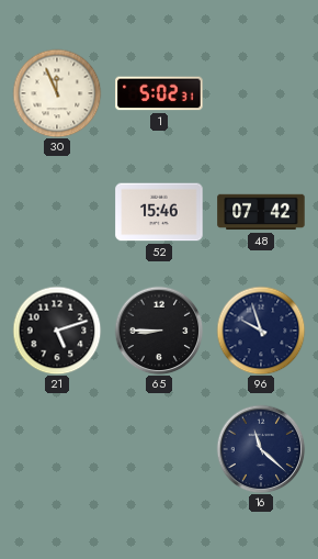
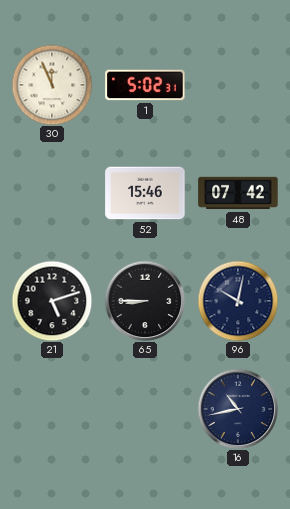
96: 9:57 -> 10:02 (238, 301)
16: 11:22 -> 10:43 (238, 409)
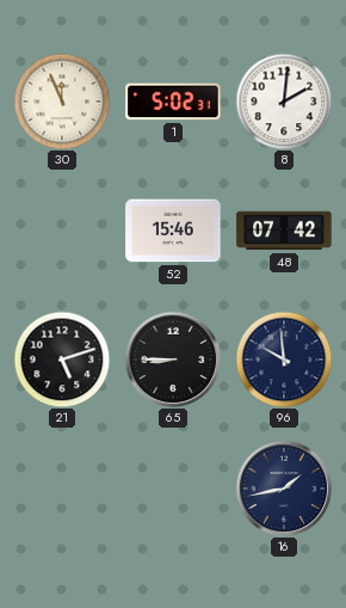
8: none -> 2:01 (284, 102)
96: 10:02 -> 9:59 (284, 360)
16: 10:43 -> 1:43 (284, 489)
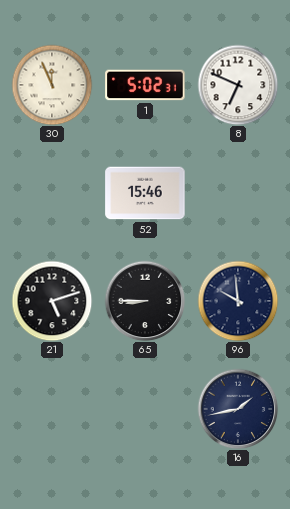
8: 2:01 -> 6:49 (238, 85)
48: 07:42 -> none (284, 231)
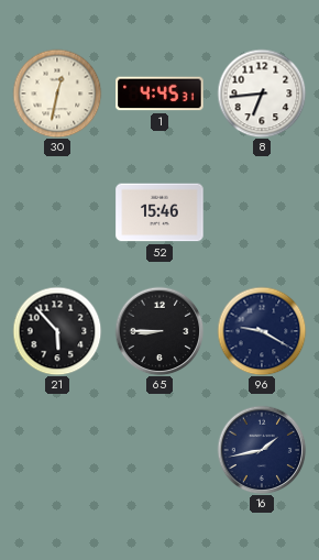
30: 11:56 -> 12:32 (57, 94)
1: 5:02 -> 4:45 (159, 94)
8: 6:49 -> 6:44 (262, 94)
21: 5:12 -> 5:53 (57, 331)
96: 9:59 -> 9:20 (262, 331)
